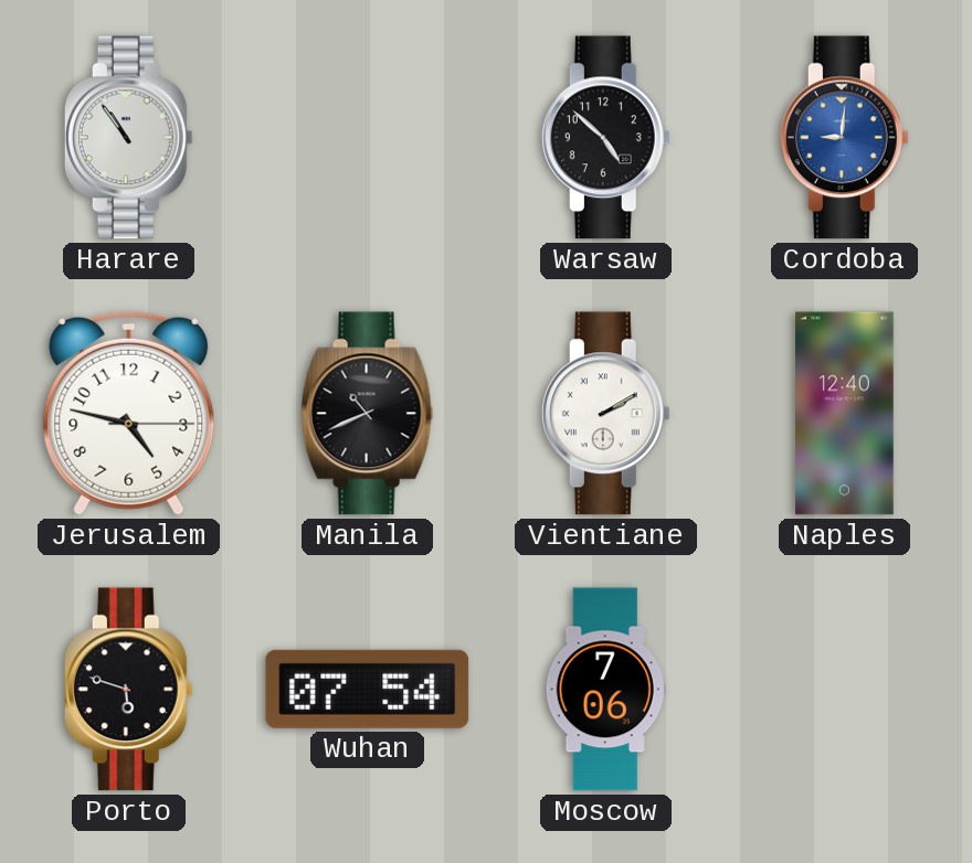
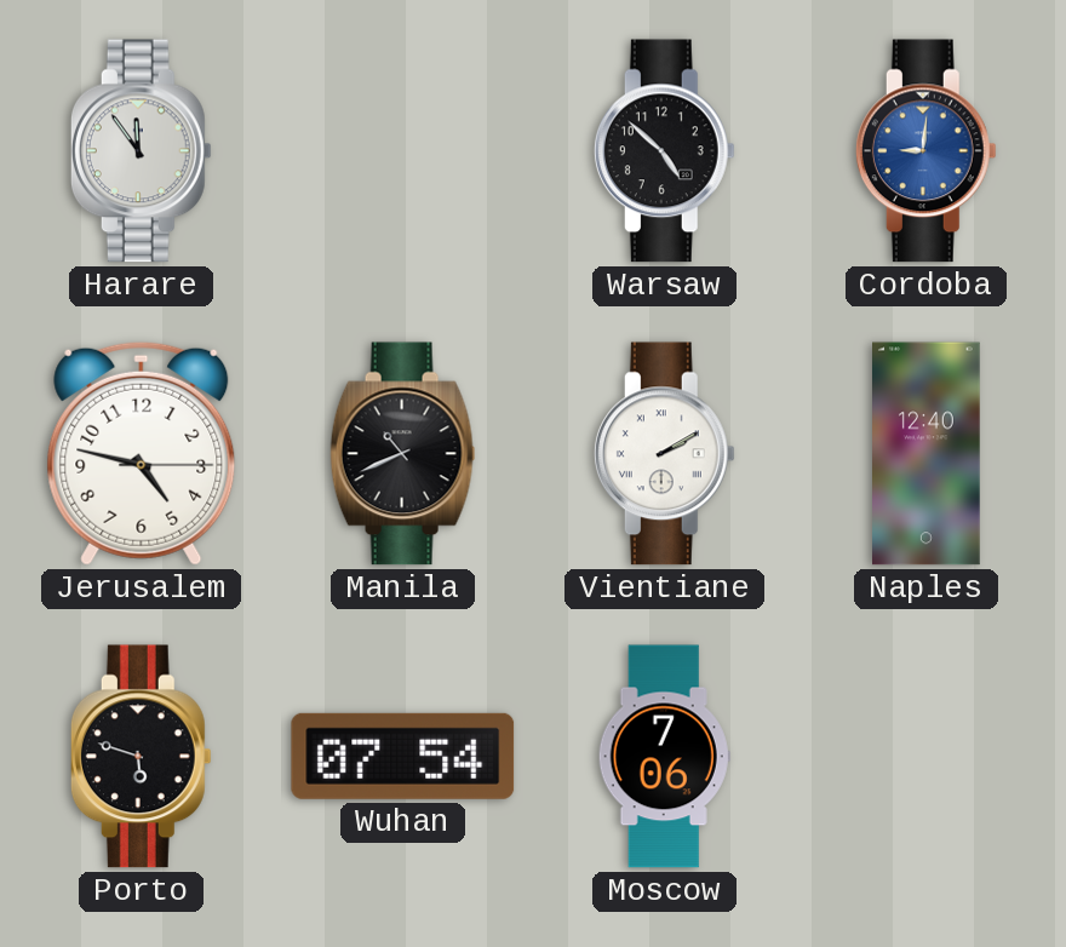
Harare: 10:54 -> 11:54 (141, 151)
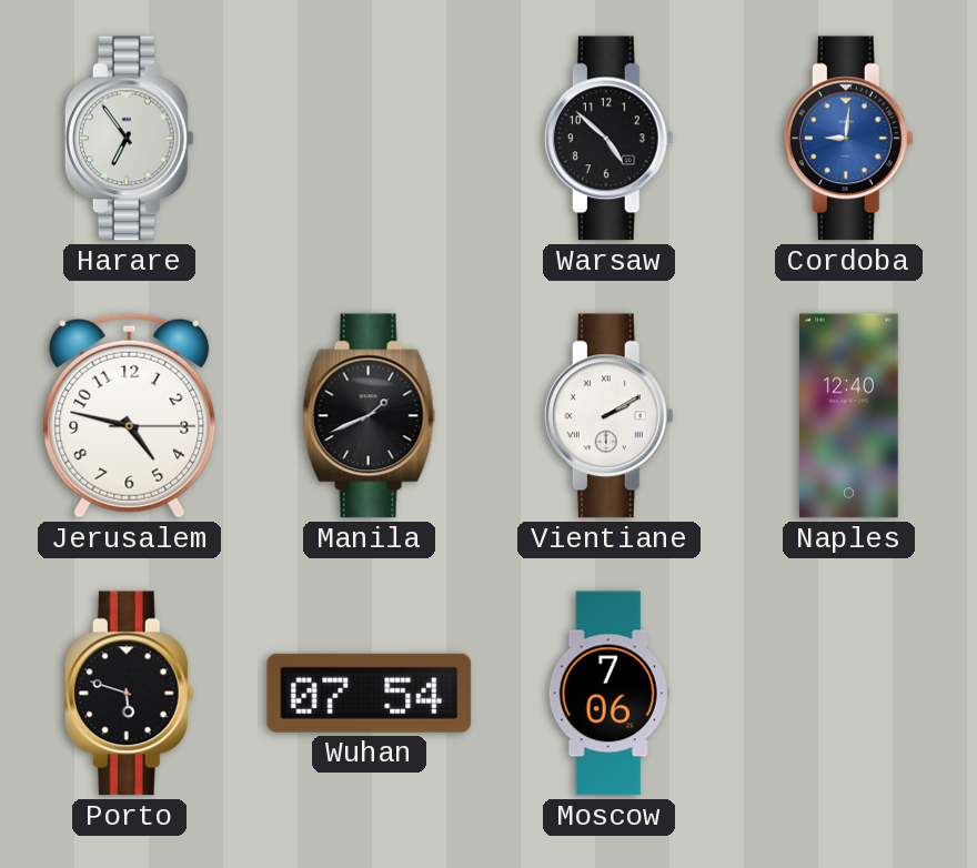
Harare: 11:54 -> 6:54 (129, 139)
Manila: 10:41 -> 1:41 (370, 416)
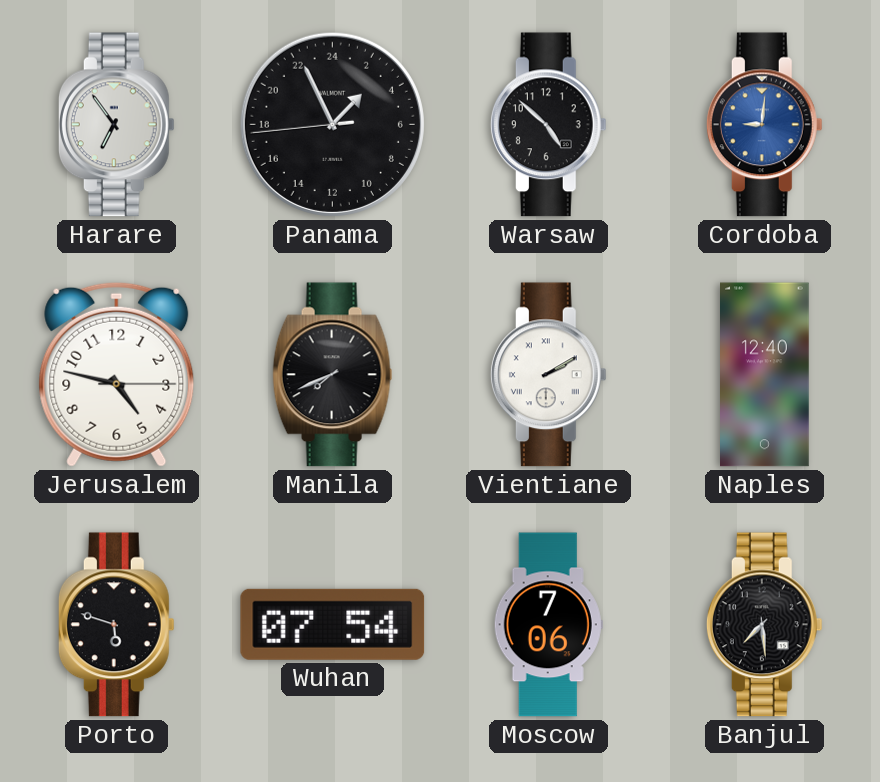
Panama: none -> 2:55 (332, 124)
Manila: 1:41 -> 7:41 (333, 375)
Banjul: none -> 7:29 (764, 625)
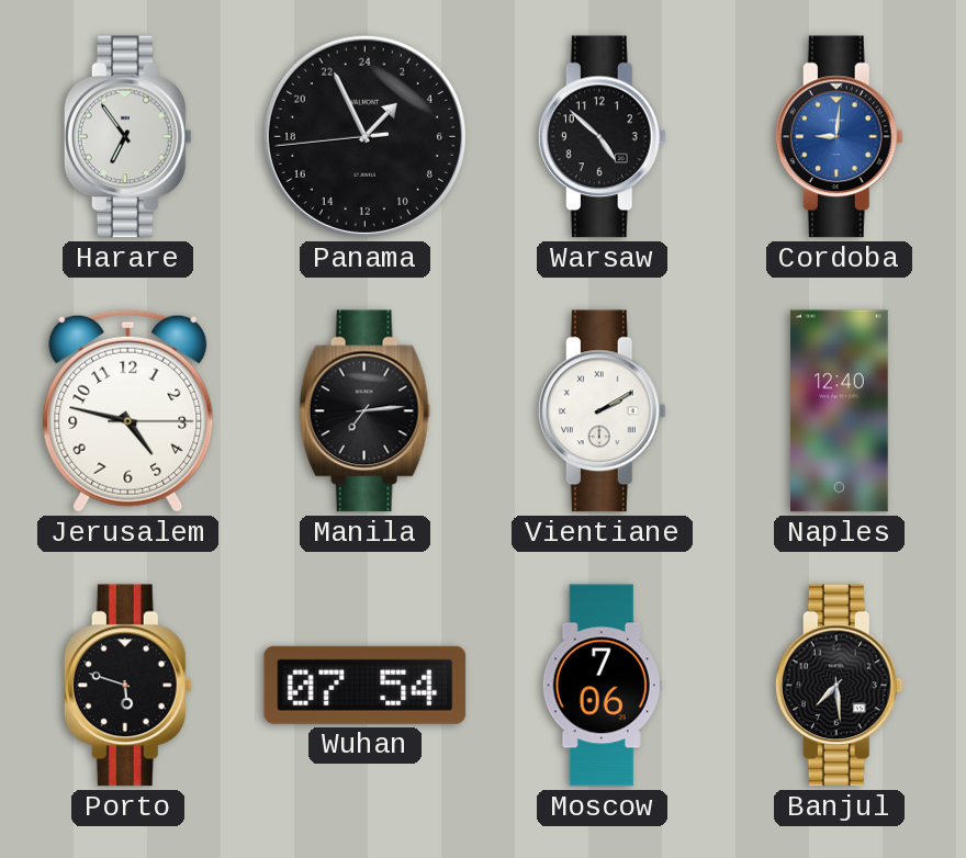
Manila: 7:41 -> 7:14 (366, 411)
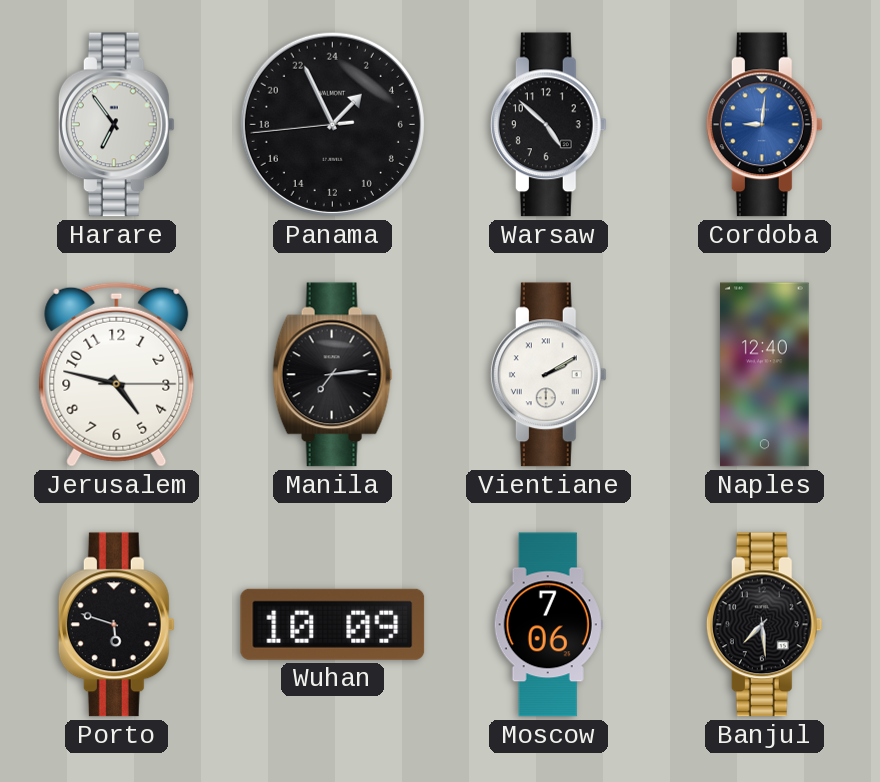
Wuhan: 07:54 -> 10:09 (333, 624)
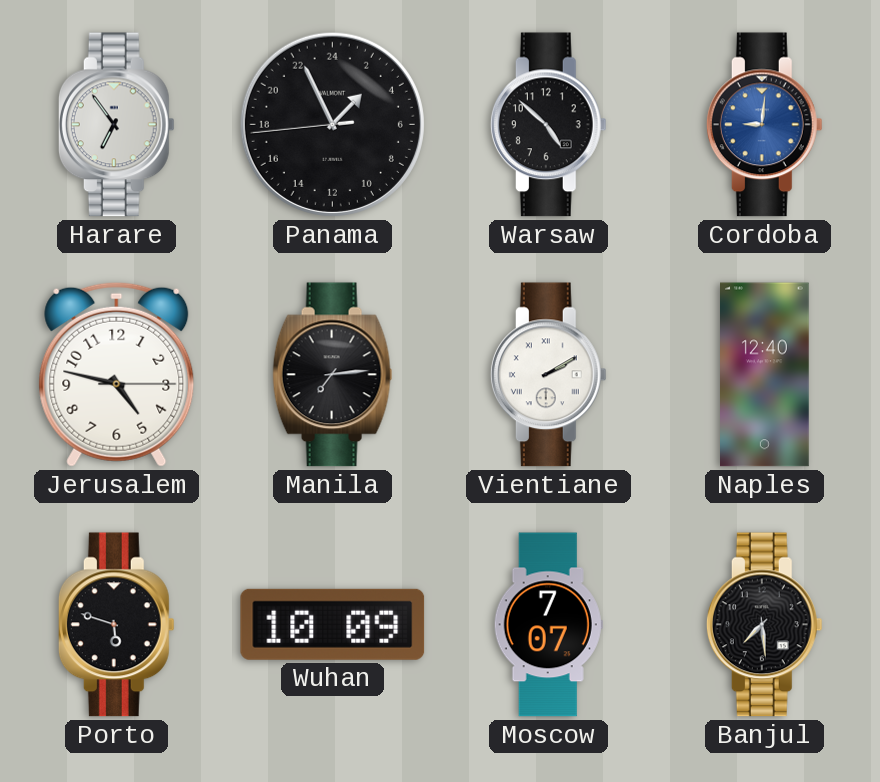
Moscow: 7:06 -> 7:07 (548, 625)
